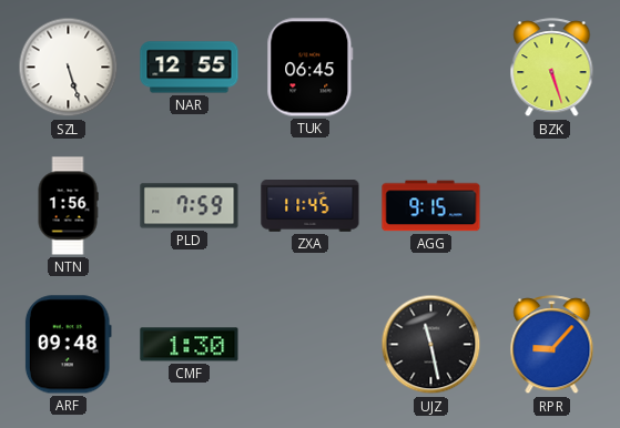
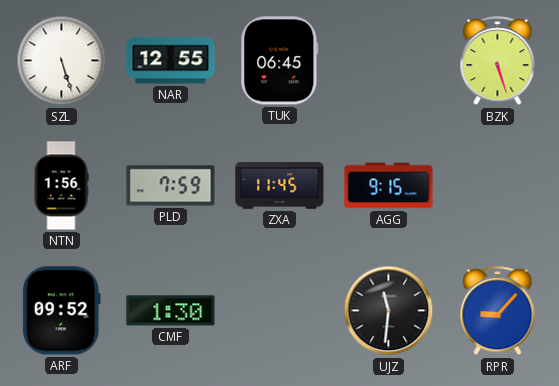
ARF: 09:48 -> 09:52 (61, 311)
UJZ: 11:28 -> 11:31 (389, 311)
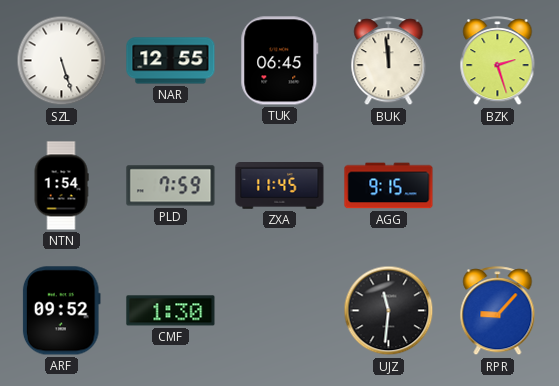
BUK: none -> 11:59 (389, 61)
BZK: 5:27 -> 2:27 (498, 61)
NTN: 1:56 -> 1:54 (61, 186)
